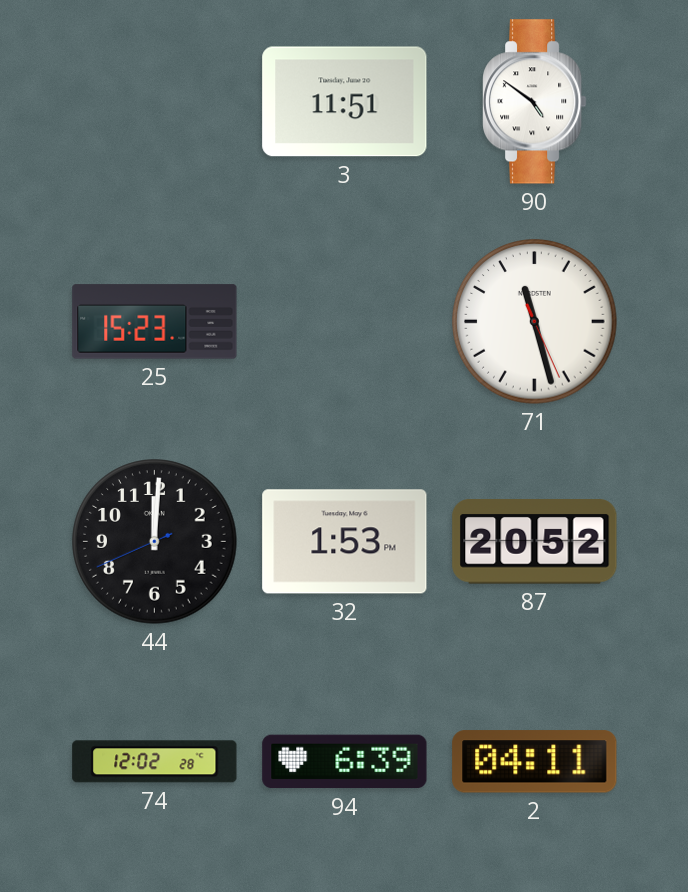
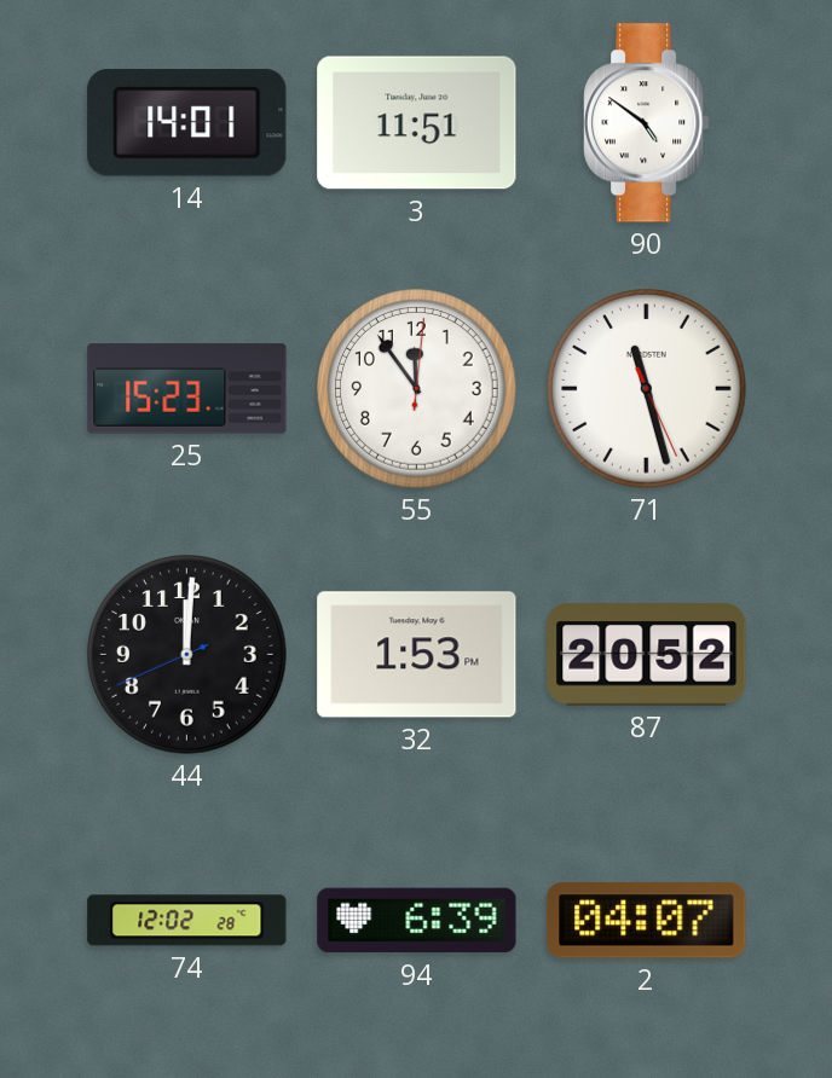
14: none -> 14:01 (187, 123)
55: none -> 11:54 (417, 389)
2: 04:11 -> 04:07 (647, 921)
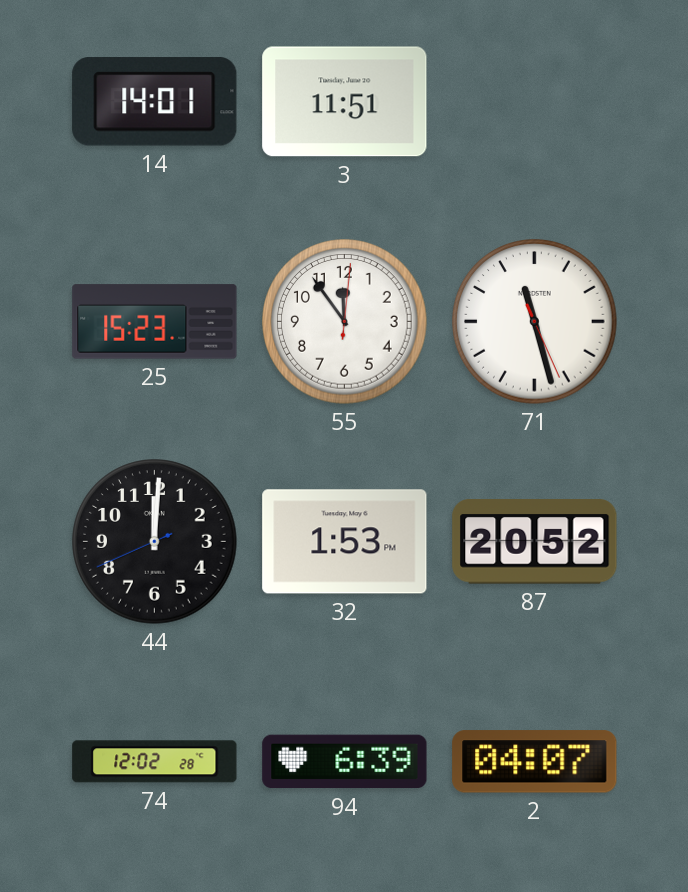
90: 4:51 -> none (647, 123)
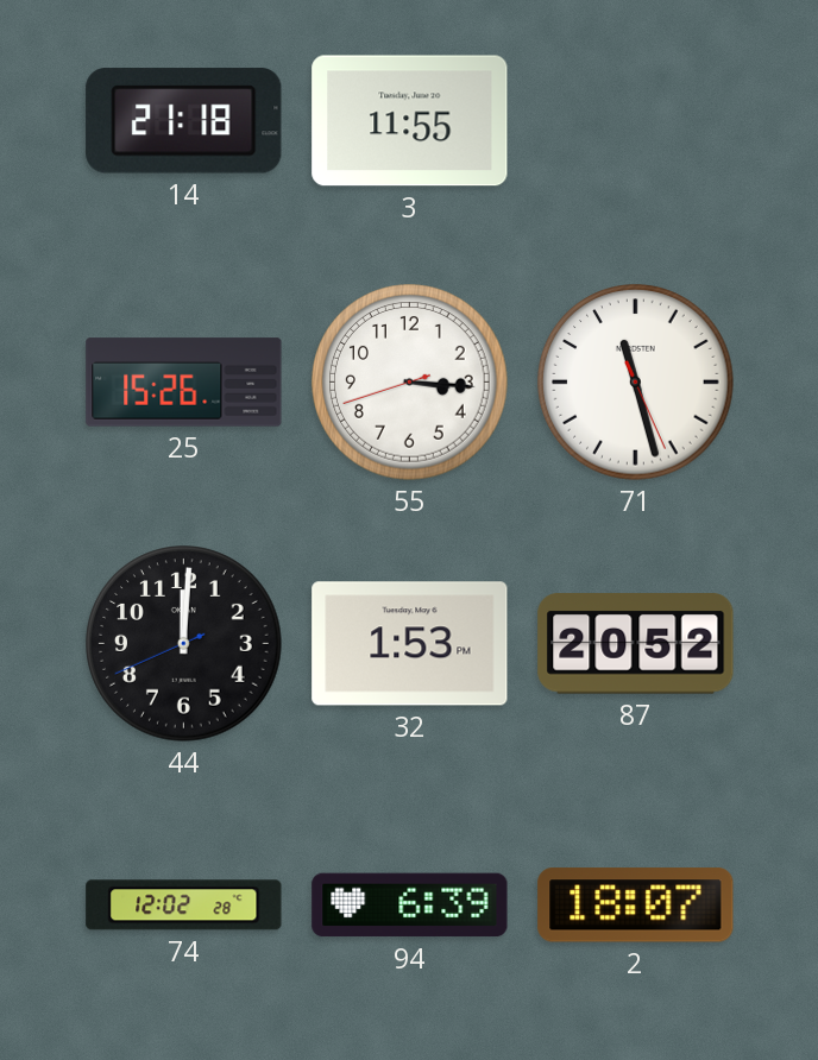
14: 14:01 -> 21:18 (184, 121)
3: 11:51 -> 11:55 (410, 121)
25: 15:23 -> 15:26 (184, 383)
55: 11:54 -> 3:15 (410, 383)
2: 04:07 -> 18:07 (636, 906)
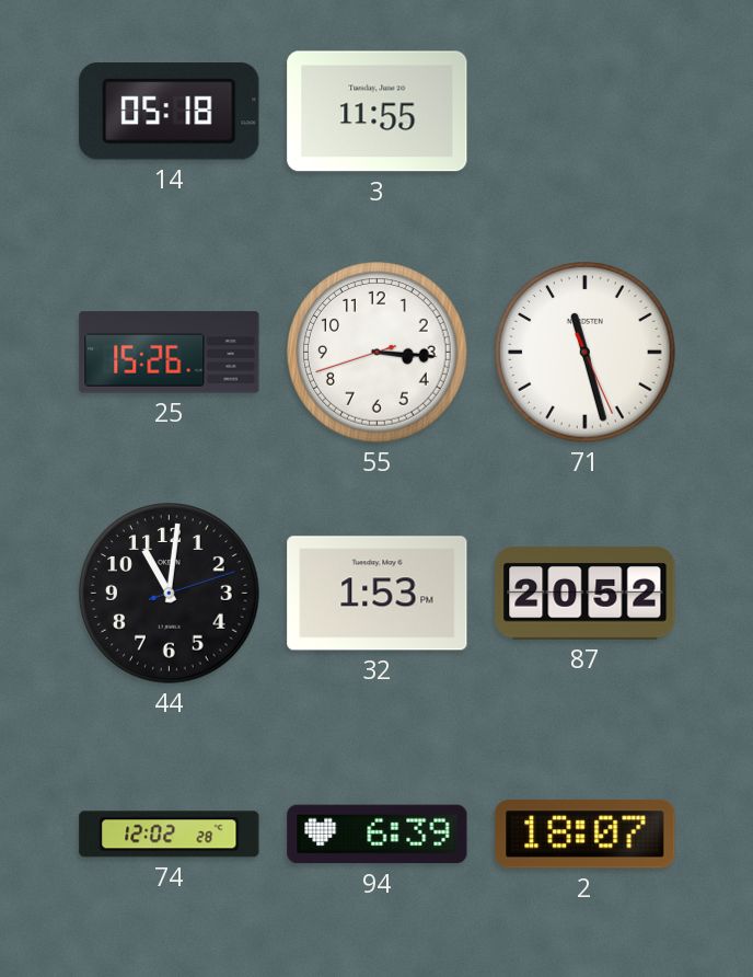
14: 21:18 -> 05:18 (170, 112)
44: 12:00 -> 11:01 (170, 594)
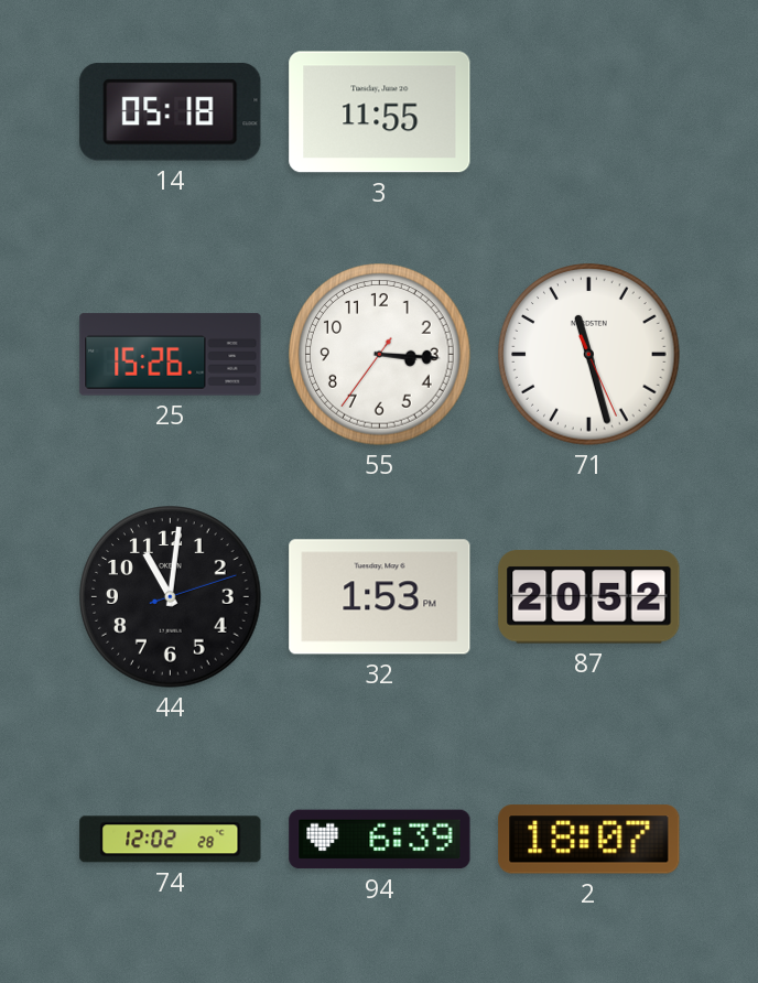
55: 3:15:42 -> 3:15:36 (380, 355)
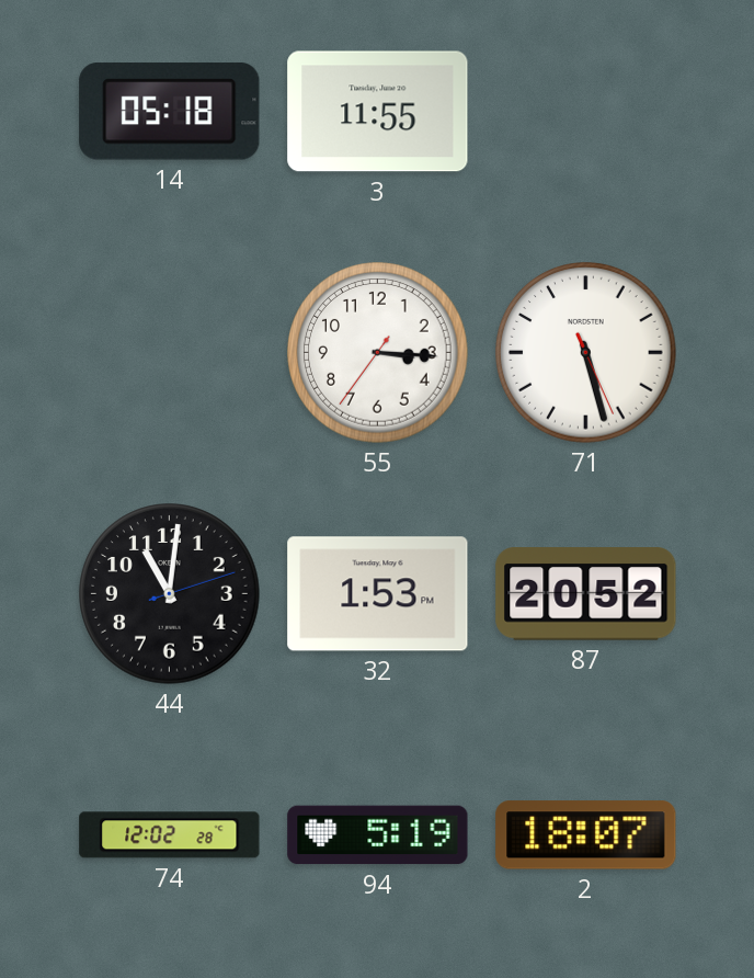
25: 15:26 -> none (171, 355)
71: 11:27 -> 5:27 (586, 353)
94: 6:39 -> 5:19 (378, 835)
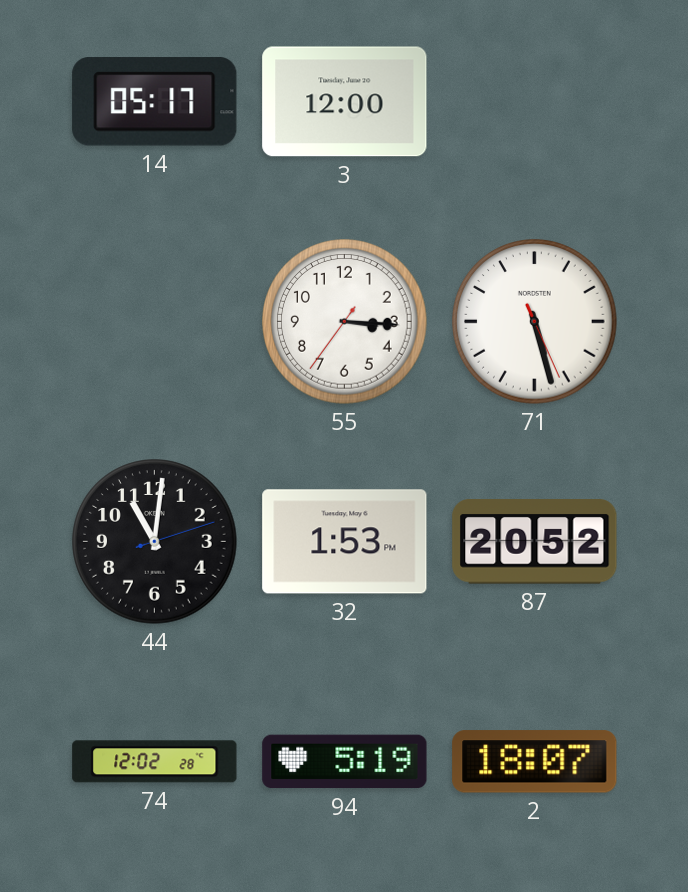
14: 05:18 -> 05:17 (155, 102)
3: 11:55 -> 12:00 (345, 102)
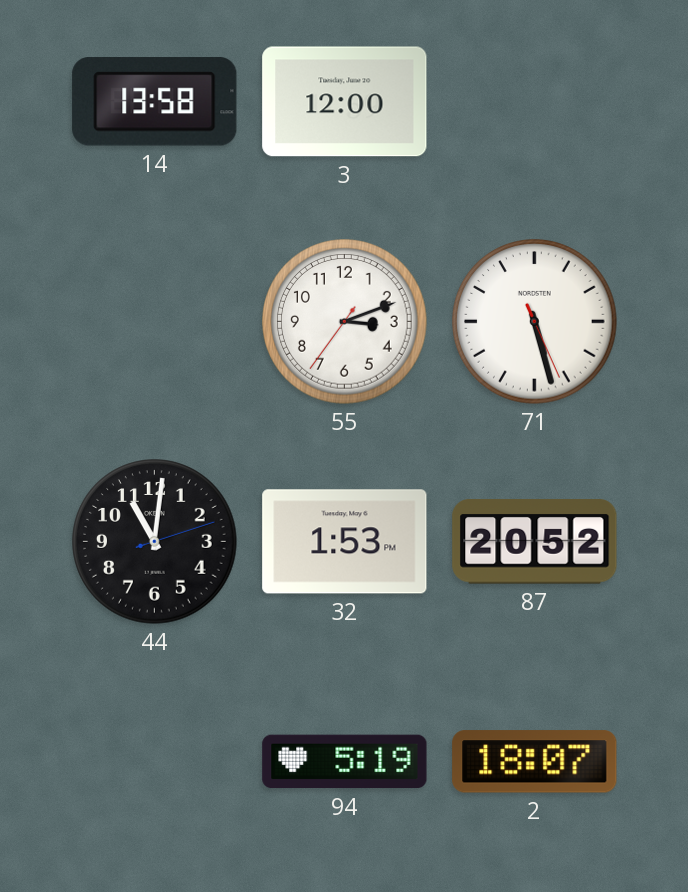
14: 05:17 -> 13:58 (155, 102)
55: 3:15 -> 3:11 (345, 322)
74: 12:02 -> none (155, 762)
